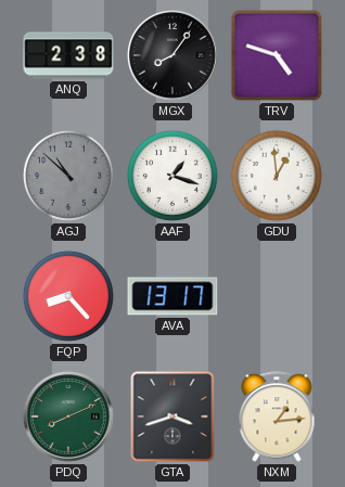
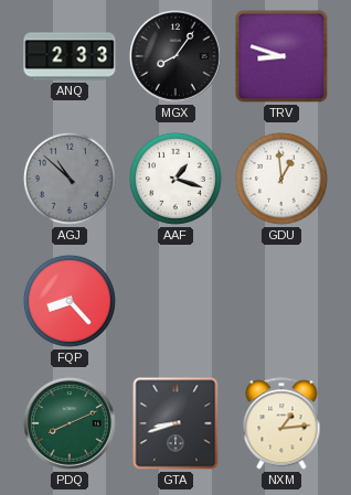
ANQ: 2:38 -> 2:33 (70, 56)
TRV: 4:48 -> 8:48 (281, 56)
AVA: 13:17 -> none (173, 296)
GTA: 3:42 -> 8:42 (175, 423)
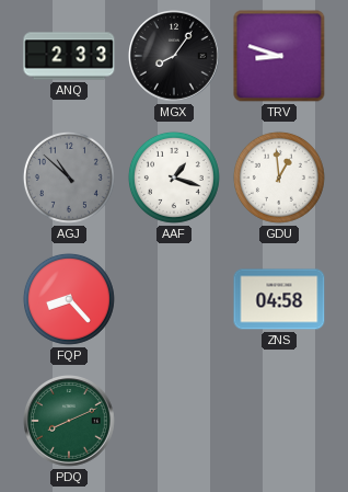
ZNS: none -> 04:58 (279, 299)
GTA: 8:42 -> none (175, 423)
NXM: 1:14 -> none (281, 423)
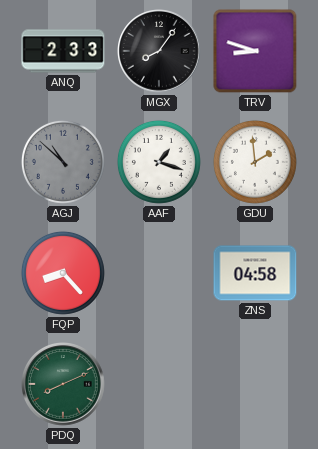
GDU: 12:59 -> 1:59 (255, 162)
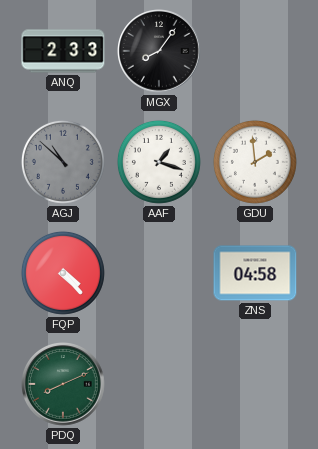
TRV: 8:48 -> none (255, 51)
FQP: 8:23 -> 4:23 (63, 273)
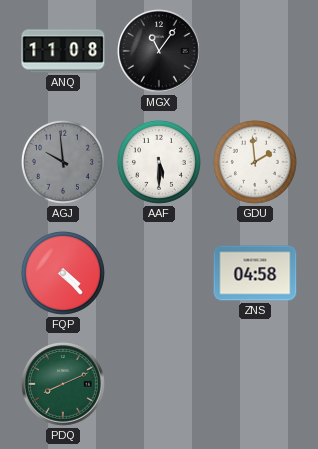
ANQ: 2:33 -> 11:08 (63, 51)
MGX: 8:06 -> 11:06 (159, 51)
AGJ: 10:52 -> 9:59 (63, 162)
AAF: 1:18 -> 5:30 (159, 162)
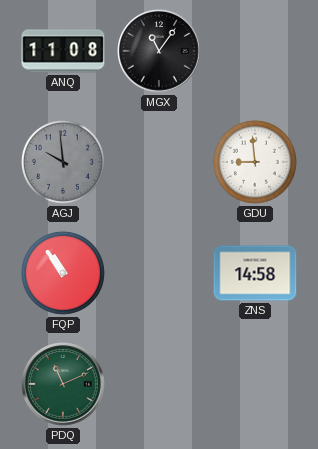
AAF: 5:30 -> none (159, 162)
GDU: 1:59 -> 8:59 (255, 162)
FQP: 4:23 -> 10:54 (63, 273)
ZNS: 04:58 -> 14:58 (255, 273)
PDQ: 8:11 -> 11:11 (63, 384)
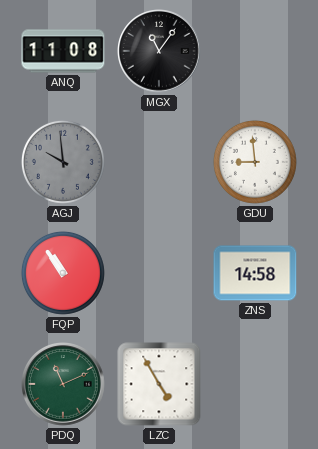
LZC: none -> 4:55 (159, 384)
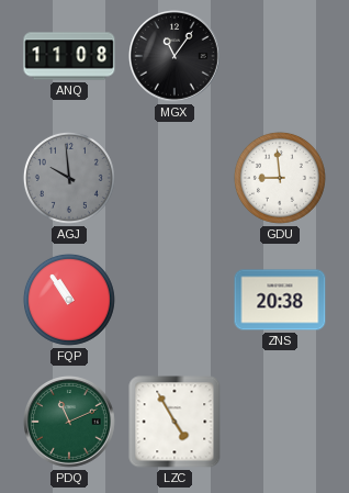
ZNS: 14:58 -> 20:38 (280, 300)
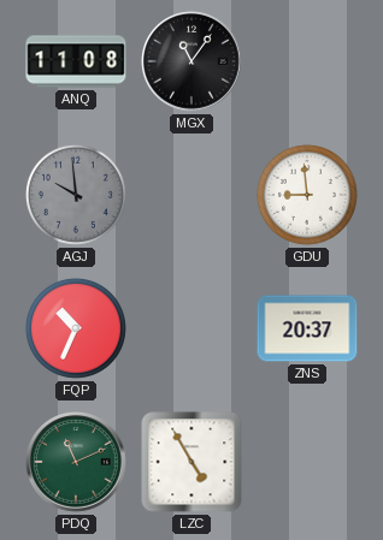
FQP: 10:54 -> 10:34 (76, 328)
ZNS: 20:38 -> 20:37 (307, 328)
